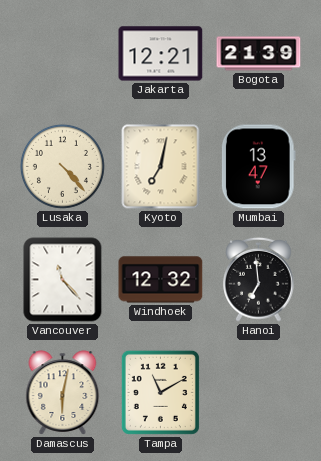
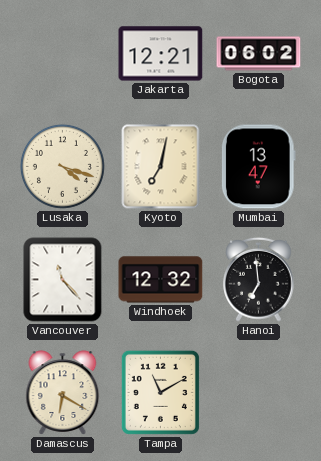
Bogota: 21:39 -> 06:02 (259, 54)
Lusaka: 4:23 -> 4:18 (62, 166)
Damascus: 6:02 -> 6:20 (63, 393)
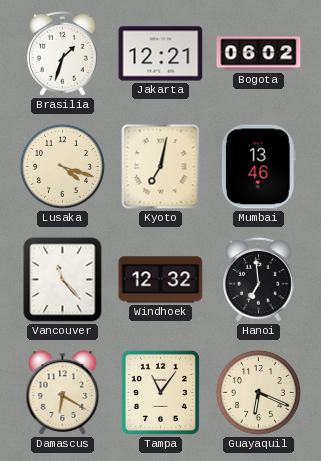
Brasilia: none -> 1:33 (63, 53)
Mumbai: 13:47 -> 13:46 (258, 167)
Tampa: 11:10 -> 11:06 (160, 392)
Guayaquil: none -> 6:19 (258, 392)
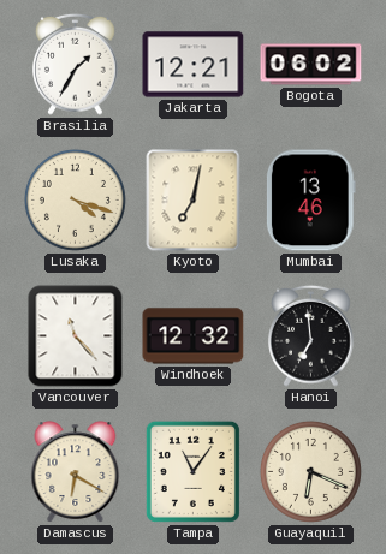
Brasilia: 1:33 -> 1:35 (76, 64)
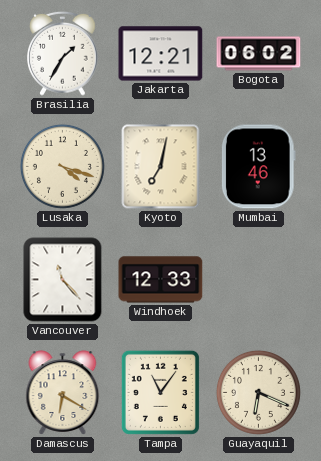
Windhoek: 12:32 -> 12:33 (161, 280)
Hanoi: 6:59 -> none (311, 335)
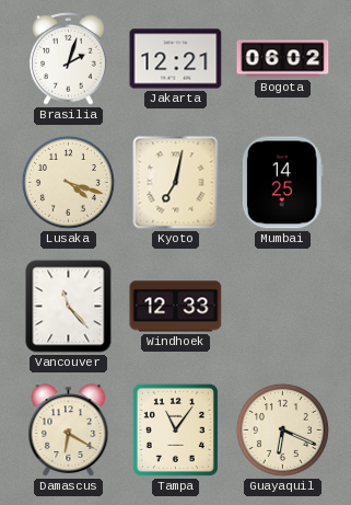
Brasilia: 1:35 -> 2:03 (69, 58)
Mumbai: 13:46 -> 14:25 (282, 183)
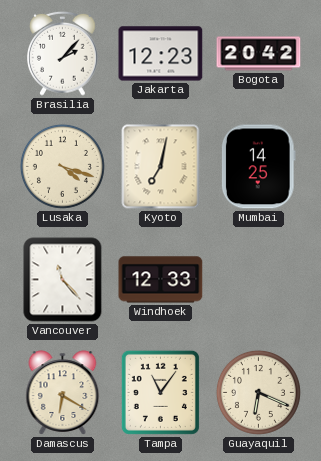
Brasilia: 2:03 -> 2:07 (63, 53)
Jakarta: 12:21 -> 12:23 (161, 54)
Bogota: 06:02 -> 20:42 (259, 54)
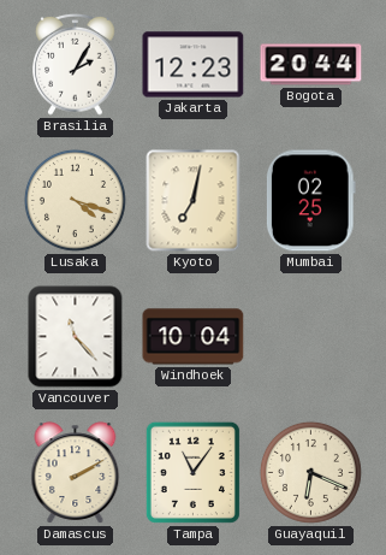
Brasilia: 2:07 -> 2:05 (76, 64)
Bogota: 20:42 -> 20:44 (311, 65)
Mumbai: 14:25 -> 02:25 (310, 201)
Windhoek: 12:33 -> 10:04 (194, 337)
Damascus: 6:20 -> 2:10 (76, 473)
